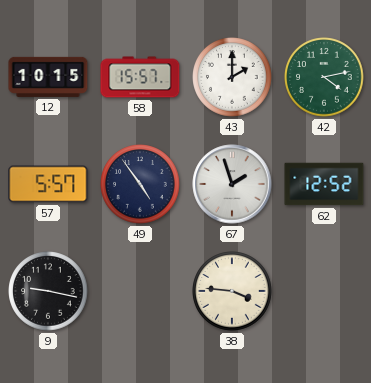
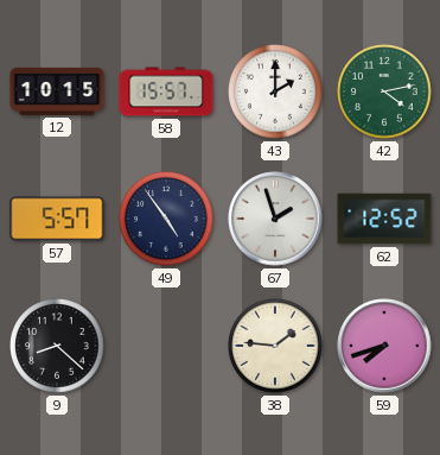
9: 9:17 -> 8:22 (57, 346)
38: 3:46 -> 1:46 (275, 346)
59: none -> 7:42 (384, 346)
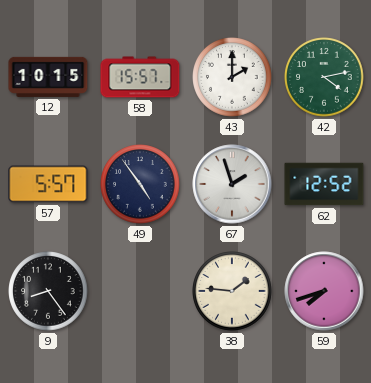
9: 8:22 -> 8:24 (48, 291)
